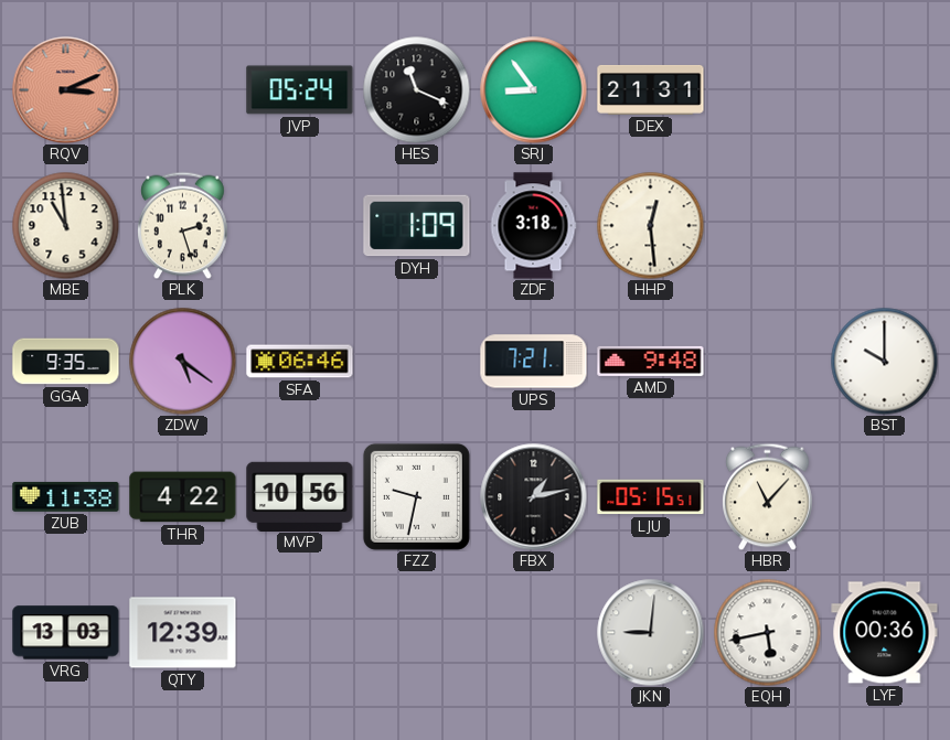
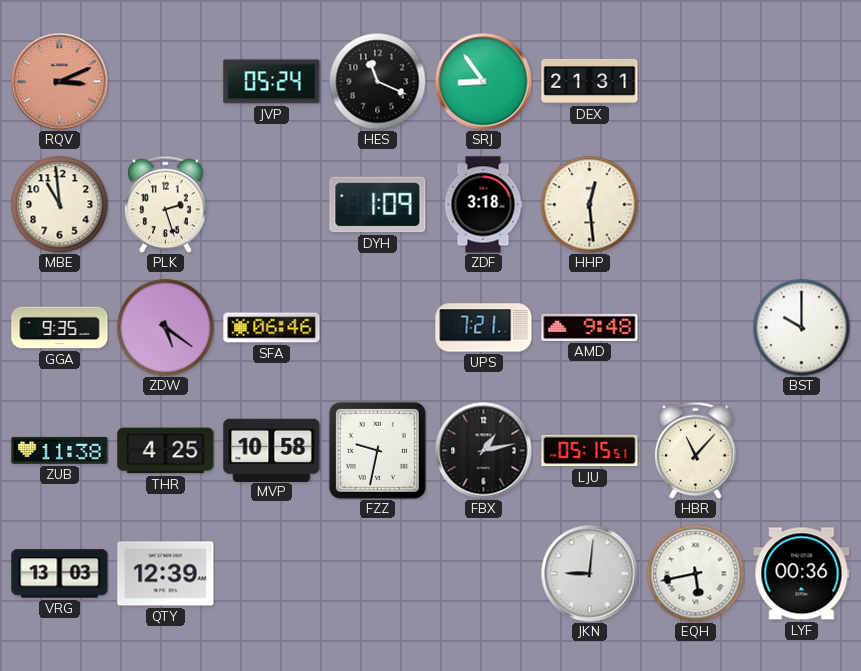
THR: 4:22 -> 4:25 (166, 451)
MVP: 10:56 -> 10:58 (272, 450)
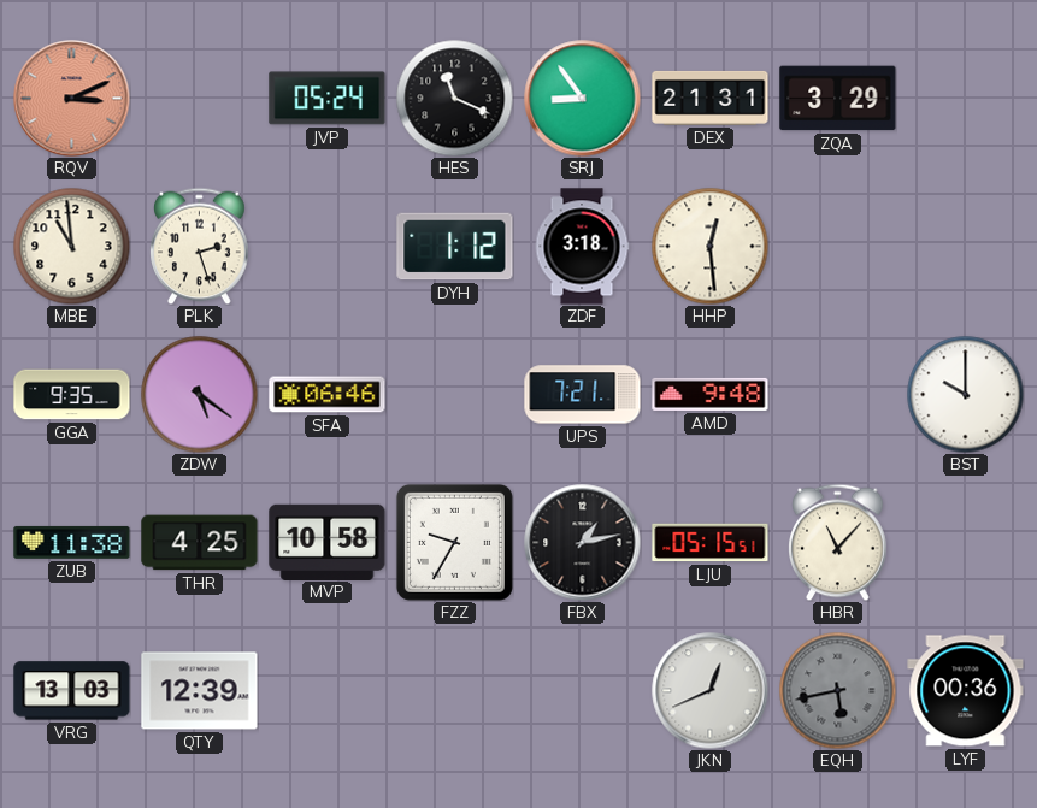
ZQA: none -> 3:29 (838, 99)
DYH: 1:09 -> 1:12 (455, 247)
FZZ: 9:32 -> 9:35 (454, 542)
JKN: 9:01 -> 12:41 (711, 691)
EQH dial: white -> grey (837, 690)
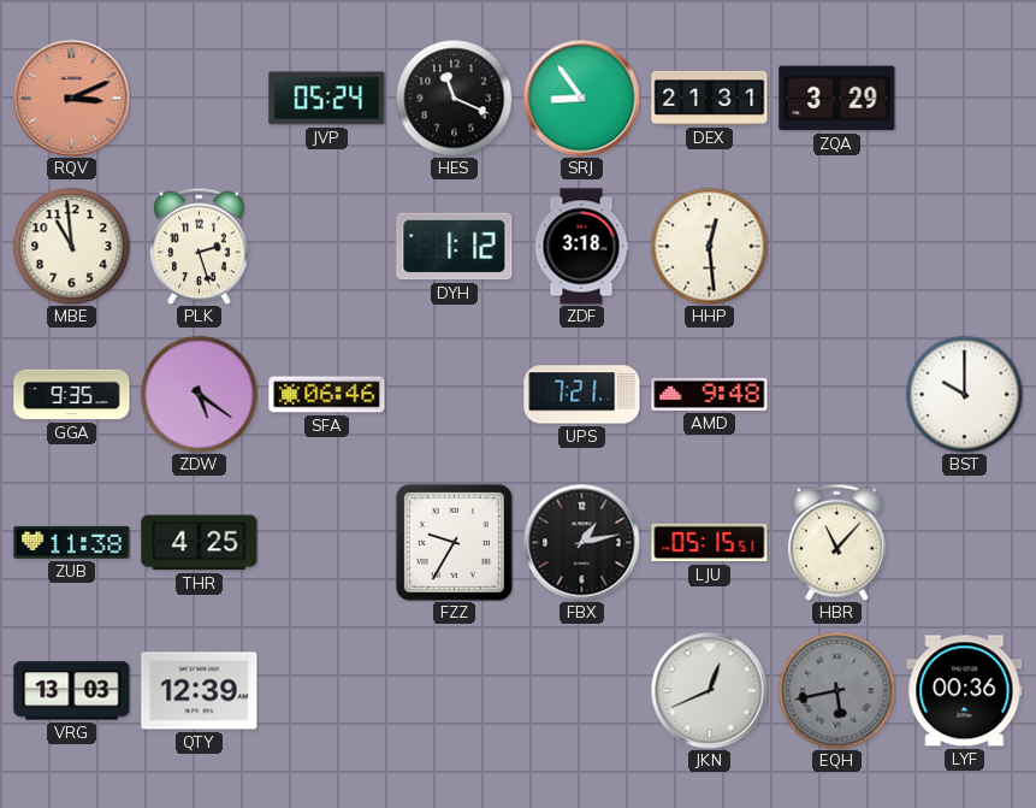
MVP: 10:58 -> none (328, 542)
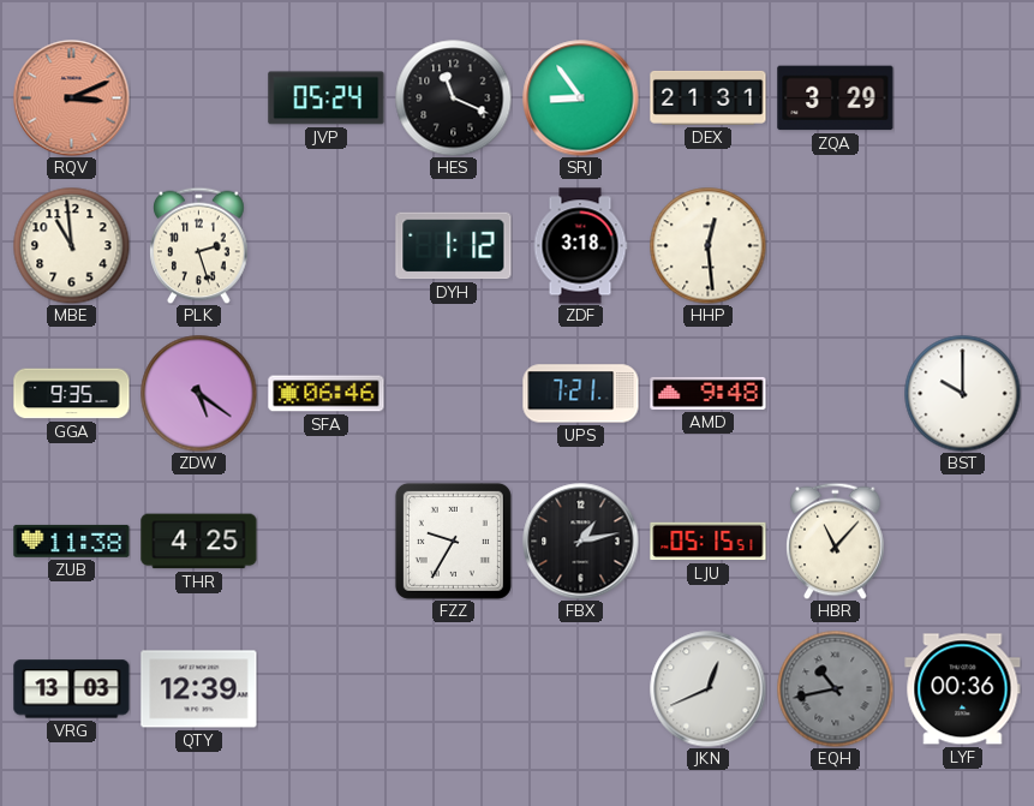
EQH: 5:43 -> 10:43 (835, 688)
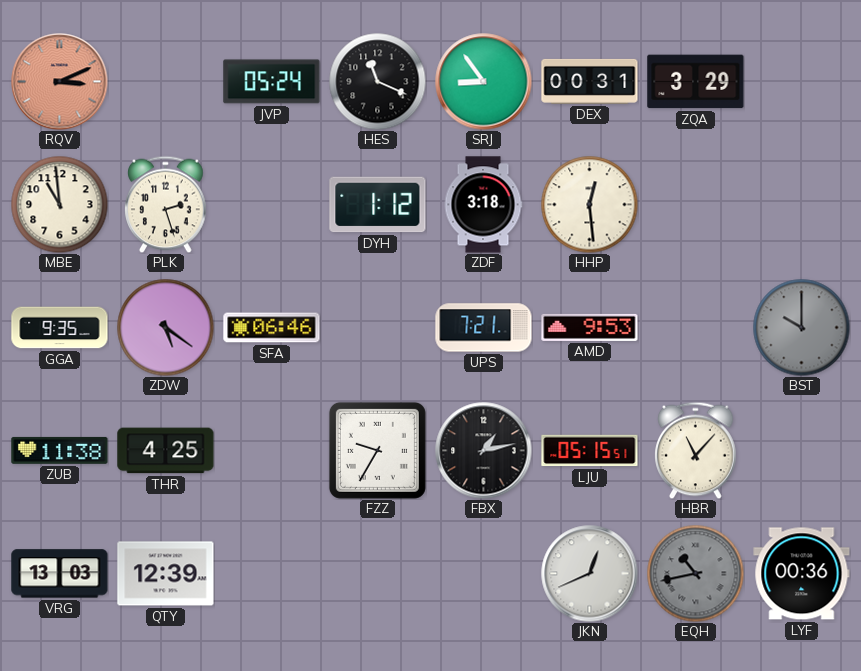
DEX: 21:31 -> 00:31 (590, 81)
AMD: 9:48 -> 9:53 (590, 327)
BST dial: white -> grey (801, 327)
